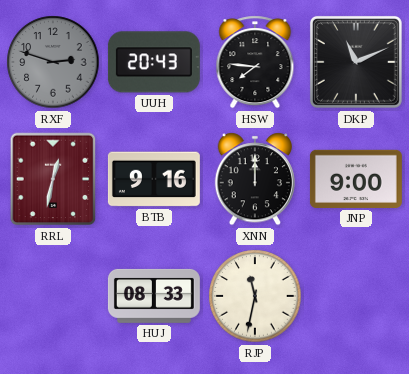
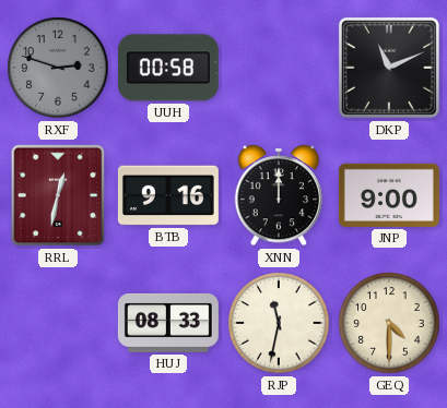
UUH: 20:43 -> 00:58 (168, 68)
HSW: 7:46 -> none (255, 62)
GEQ: none -> 4:30 (389, 323)
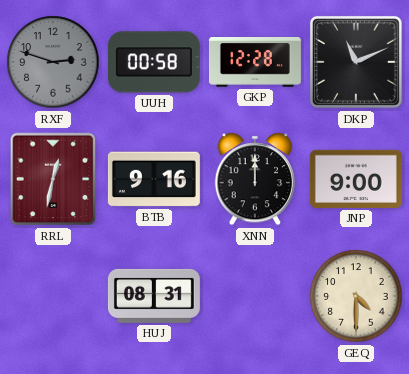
GKP: none -> 12:28 (255, 63)
HUJ: 08:33 -> 08:31 (154, 296)
RJP: 11:32 -> none (279, 323)
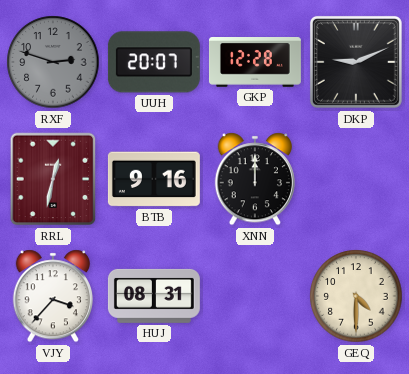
UUH: 00:58 -> 20:07 (154, 62)
DKP: 11:11 -> 9:11 (356, 62)
JNP: 9:00 -> none (356, 179)
VJY: none -> 3:37 (52, 296)
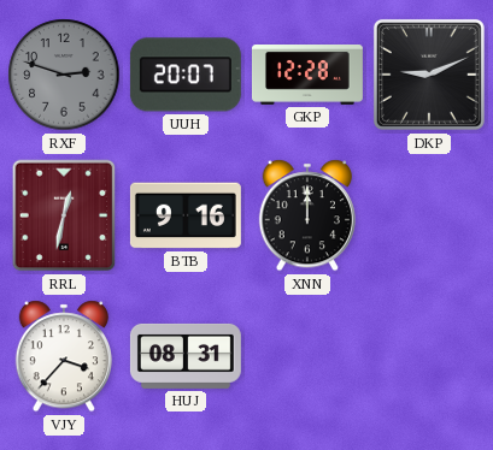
GEQ: 4:30 -> none (356, 296)
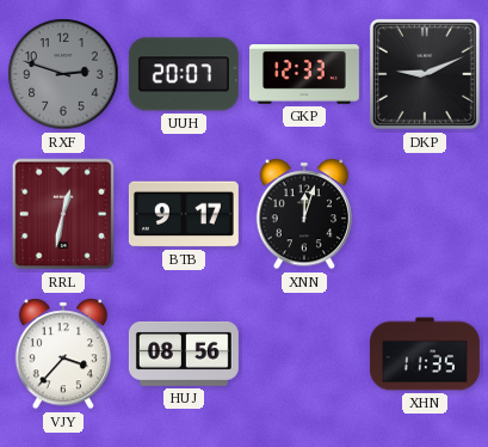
GKP: 12:28 -> 12:33 (304, 75)
BTB: 9:16 -> 9:17 (184, 214)
XNN: 12:00 -> 12:03 (303, 214)
HUJ: 08:31 -> 08:56 (184, 354)
XHN: none -> 11:35 (425, 354)
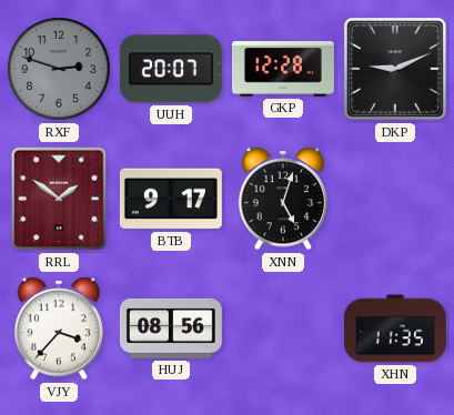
GKP: 12:33 -> 12:28 (283, 70)
RRL: 12:32 -> 1:51 (59, 199)
XNN: 12:03 -> 5:03 (282, 199)
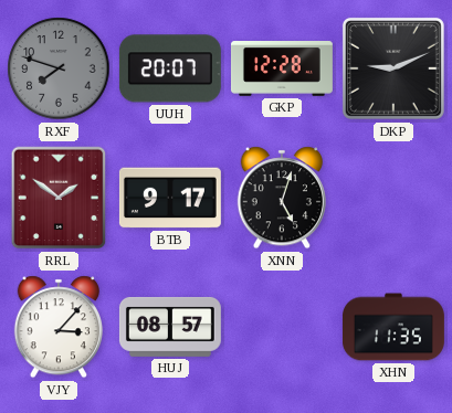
RXF: 2:48 -> 7:48 (59, 68)
VJY: 3:37 -> 3:07 (57, 327)
HUJ: 08:56 -> 08:57 (170, 327)
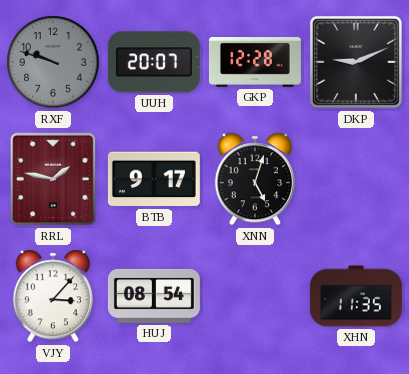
RXF: 7:48 -> 9:48 (53, 62)
RRL: 1:51 -> 1:47 (53, 179)
HUJ: 08:57 -> 08:54 (154, 296)
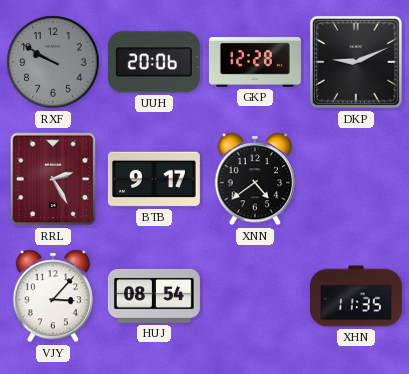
RXF: 9:48 -> 9:50 (53, 62)
UUH: 20:07 -> 20:06 (154, 62)
RRL: 1:47 -> 2:25 (53, 179)
XNN: 5:03 -> 4:39 (254, 179)
